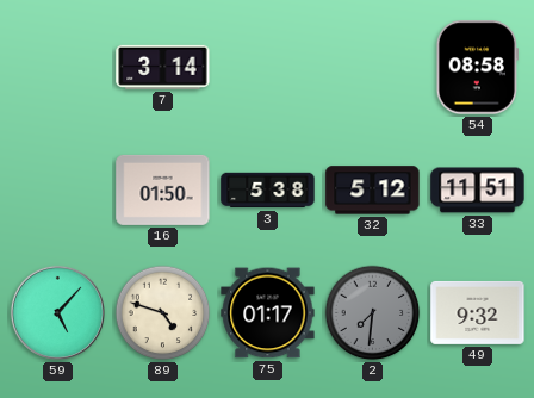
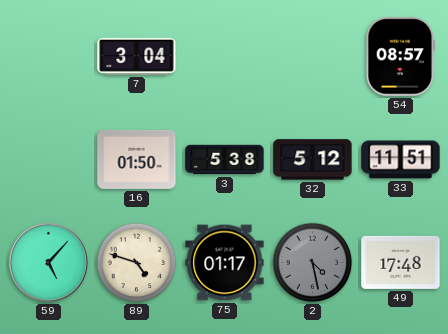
7: 3:14 -> 3:04 (137, 56)
54: 08:58 -> 08:57 (400, 57)
2: 7:31 -> 4:28 (313, 263)
49: 9:32 -> 17:48 (401, 262)
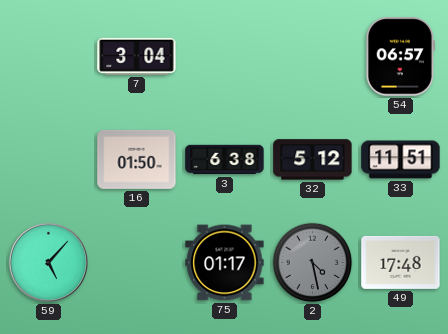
54: 08:57 -> 06:57 (400, 57)
3: 5:38 -> 6:38 (225, 160)
89: 4:48 -> none (137, 263)
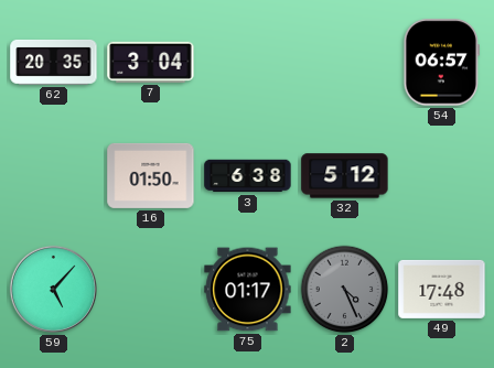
62: none -> 20:35 (54, 62)
33: 11:51 -> none (401, 160)
2: 4:28 -> 4:26 (345, 290)
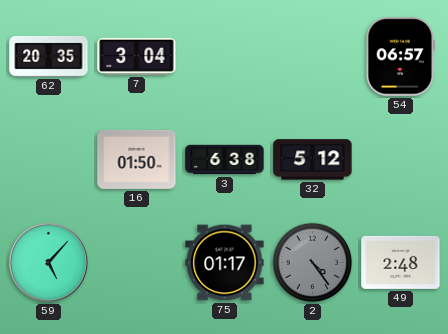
2: 4:26 -> 4:24 (313, 263)
49: 17:48 -> 2:48 (401, 262)
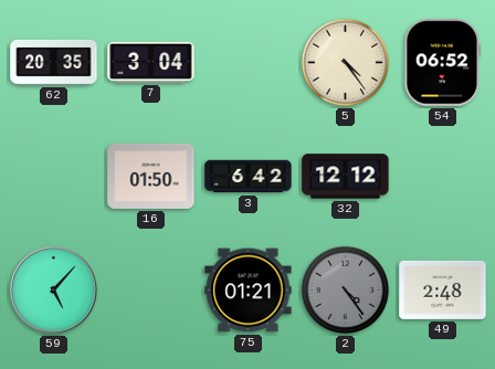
5: none -> 4:24 (346, 63)
54: 06:57 -> 06:52 (442, 63)
3: 6:38 -> 6:42 (249, 177)
32: 5:12 -> 12:12 (346, 177)
75: 01:17 -> 01:21 (249, 291)
